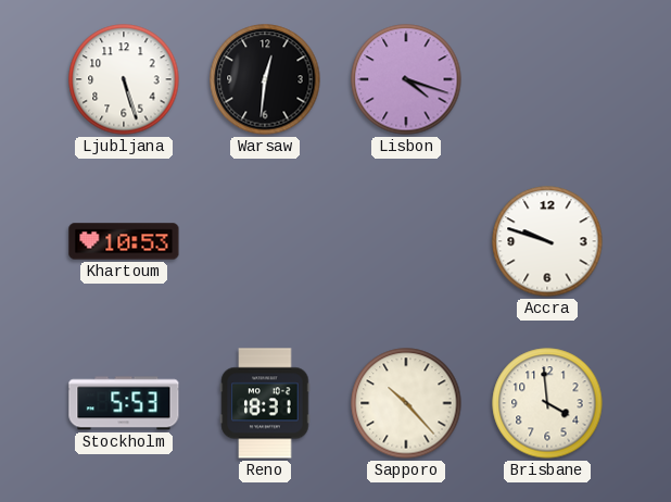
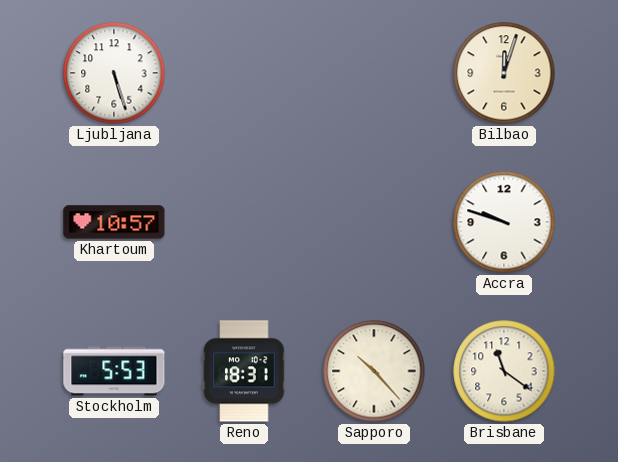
Warsaw: 12:31 -> none (265, 79)
Lisbon: 4:18 -> none (406, 79)
Bilbao: none -> 12:03 (504, 73)
Khartoum: 10:53 -> 10:57 (114, 222)
Brisbane: 3:59 -> 11:21 (504, 371)
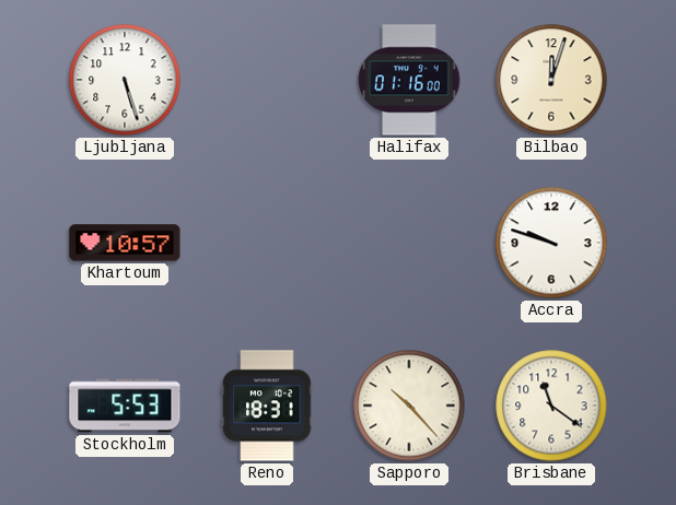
Halifax: none -> 01:16 (409, 80)
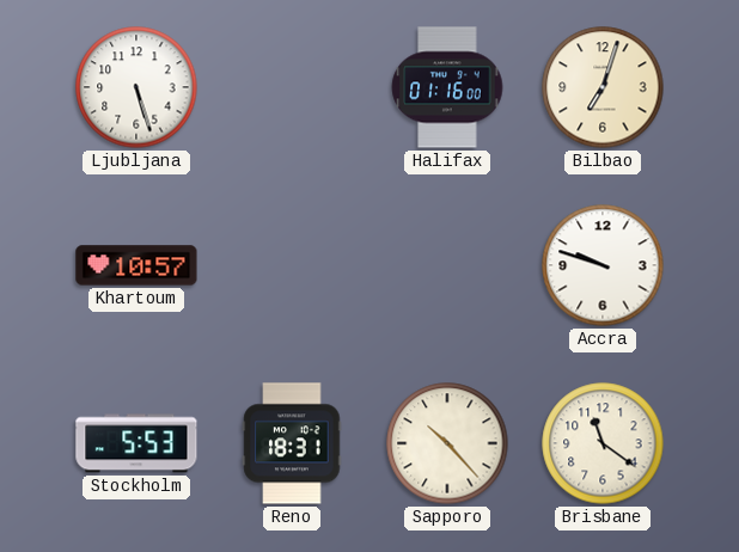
Bilbao: 12:03 -> 7:03 (603, 87)
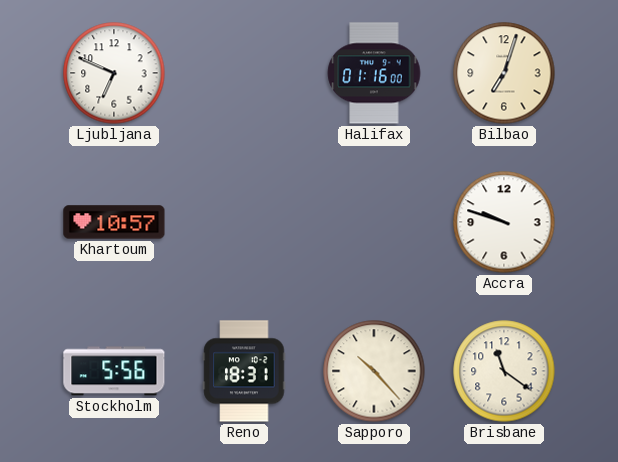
Ljubljana: 5:27 -> 6:49 (114, 73)
Stockholm: 5:53 -> 5:56 (114, 371)
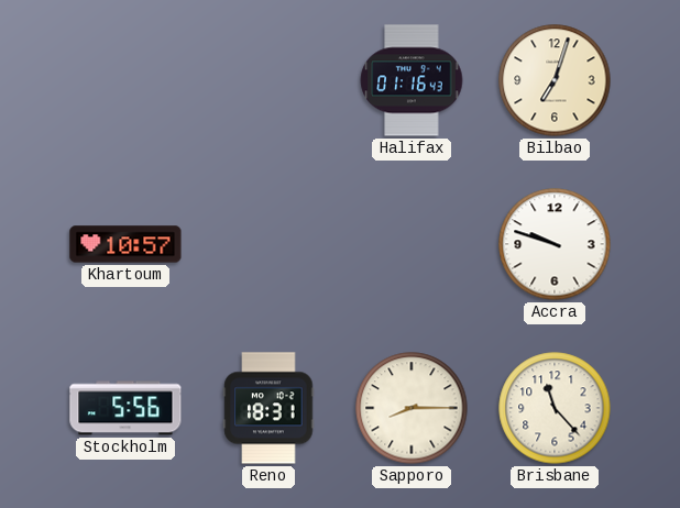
Ljubljana: 6:49 -> none (114, 73)
Halifax: 01:16:00 -> 01:16:43 (412, 80)
Sapporo: 10:23 -> 8:15 (412, 408)
Brisbane: 11:21 -> 11:23 (555, 408)
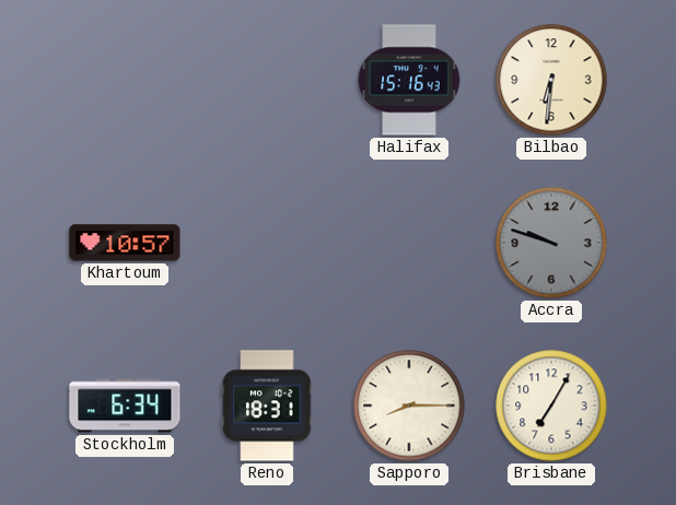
Halifax: 01:16 -> 15:16 (409, 80)
Bilbao: 7:03 -> 6:31 (551, 80)
Accra dial: white -> grey (551, 243)
Stockholm: 5:56 -> 6:34 (125, 406)
Brisbane: 11:23 -> 7:05 (551, 406)
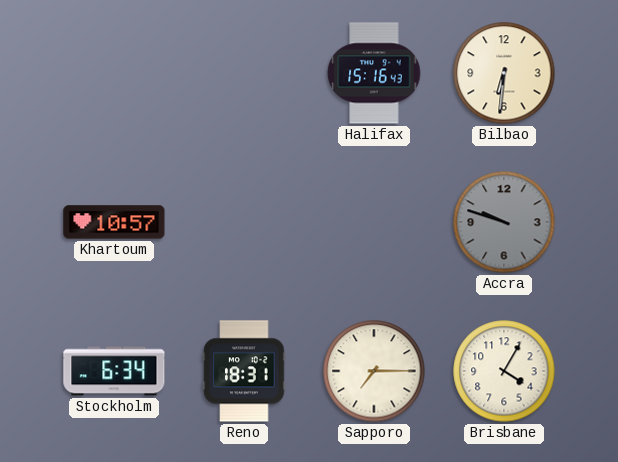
Sapporo: 8:15 -> 7:15 (374, 371)
Brisbane: 7:05 -> 4:05 (504, 371)
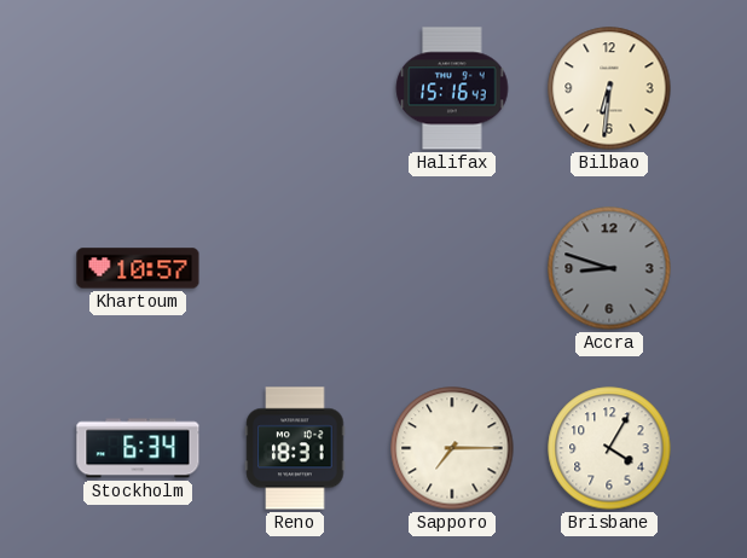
Accra: 9:48 -> 8:48 (609, 268)
